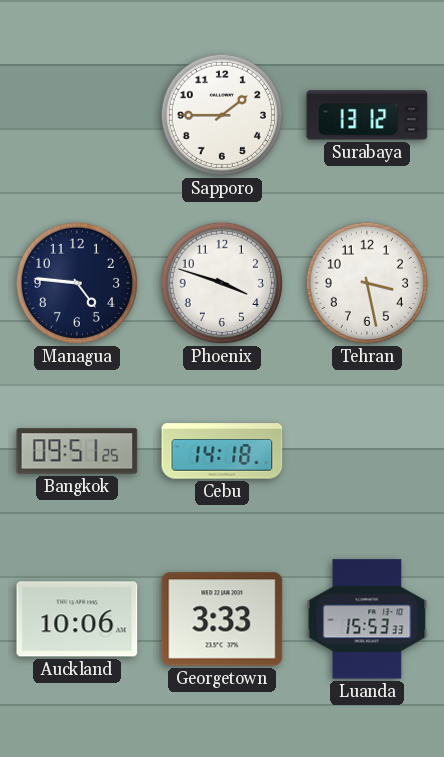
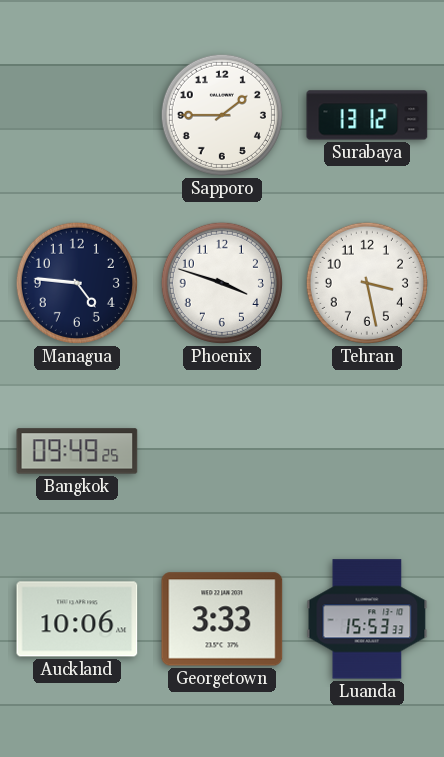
Bangkok: 09:51 -> 09:49 (77, 451)
Cebu: 14:18 -> none (222, 451)
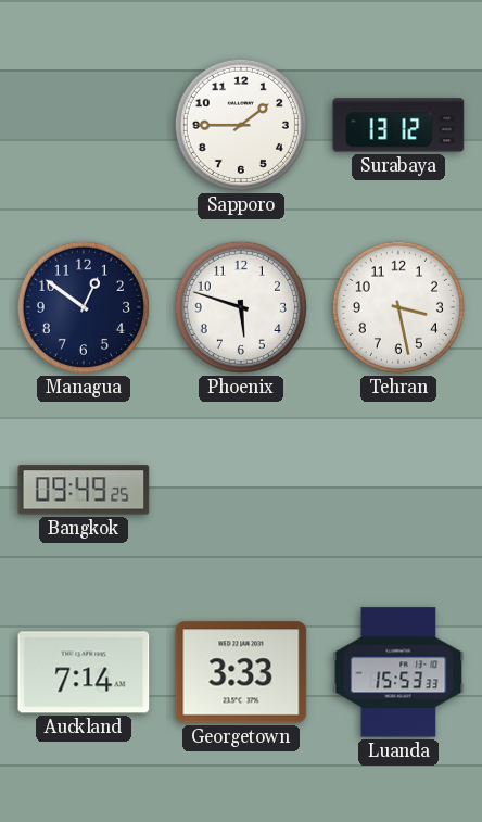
Managua: 4:46 -> 12:51 (84, 307)
Phoenix: 3:48 -> 5:48 (241, 307)
Auckland: 10:06 -> 7:14 (84, 672)
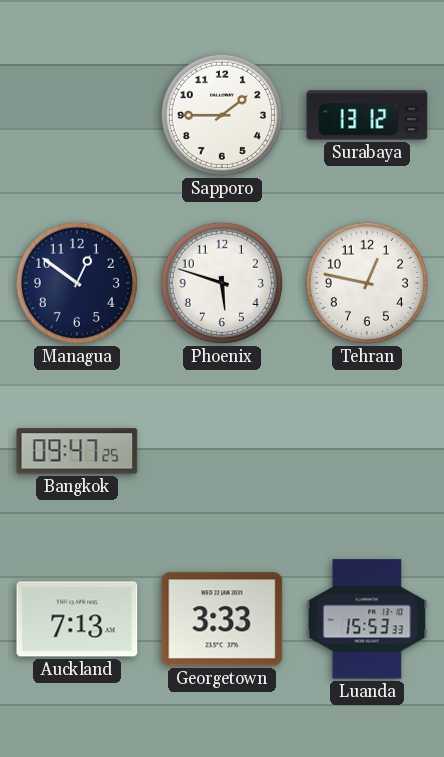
Tehran: 3:28 -> 12:47 (367, 283)
Bangkok: 09:49 -> 09:47 (77, 451)
Auckland: 7:14 -> 7:13 (77, 619)
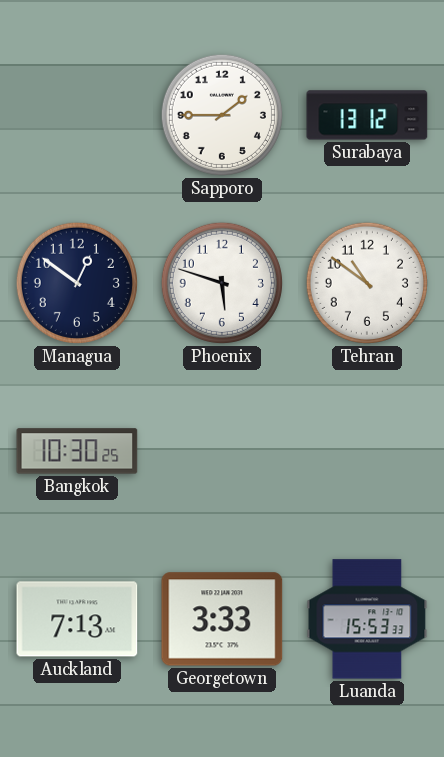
Tehran: 12:47 -> 10:51 (367, 283)
Bangkok: 09:47 -> 10:30 (77, 451)
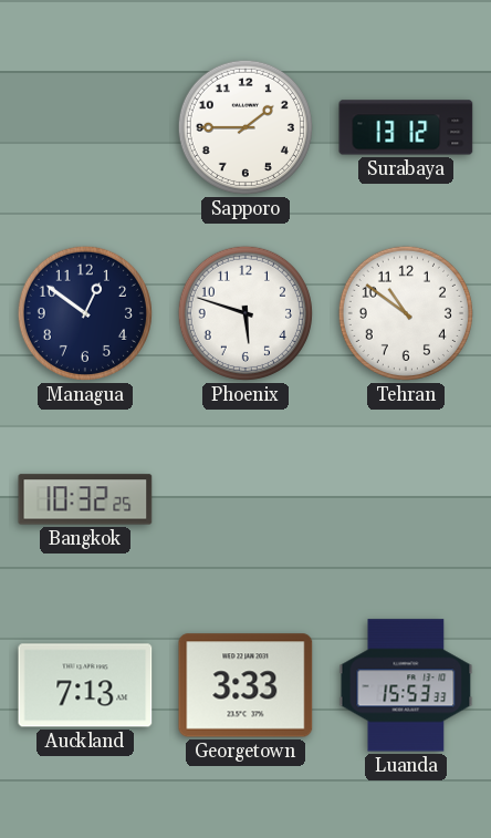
Bangkok: 10:30 -> 10:32 (85, 499)
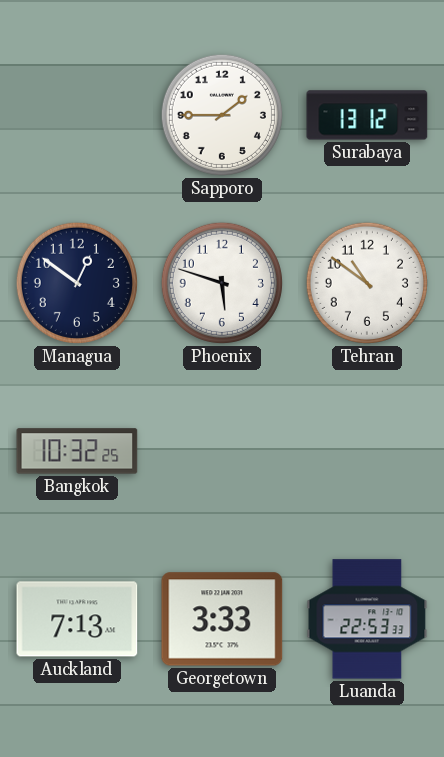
Luanda: 15:53 -> 22:53 (367, 619)
